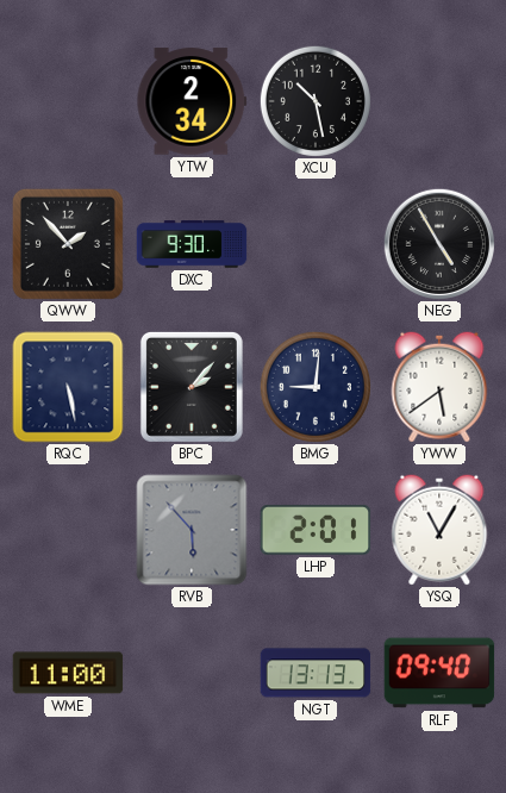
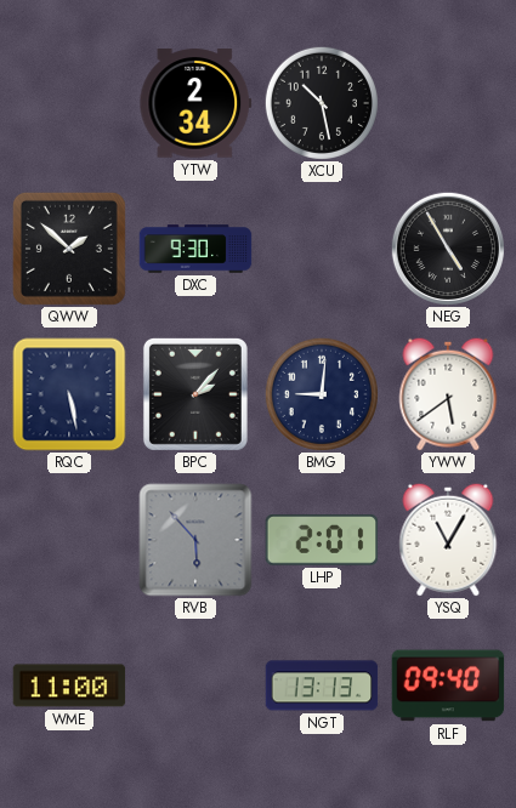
QWW: 1:53 -> 1:52 (69, 249)
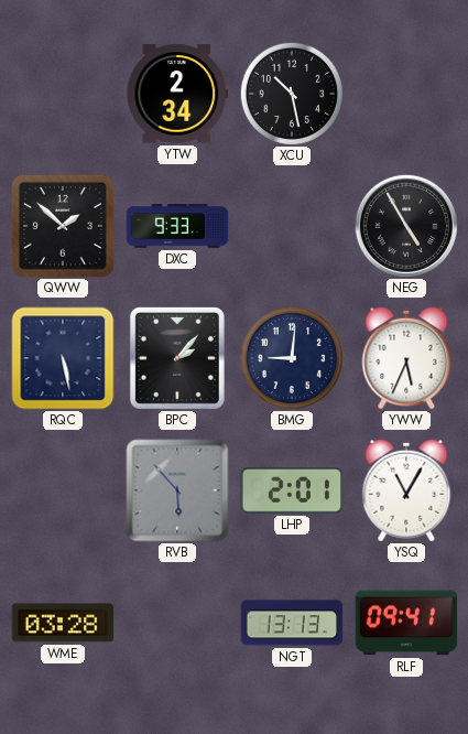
DXC: 9:30 -> 9:33 (177, 226)
YWW: 5:39 -> 5:34 (406, 358)
WME: 11:00 -> 03:28 (63, 623)
RLF: 09:40 -> 09:41 (406, 623)
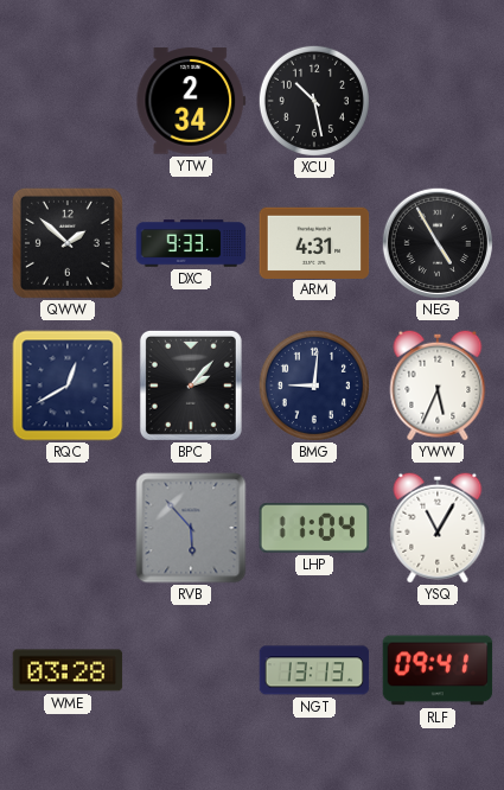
ARM: none -> 4:31 (314, 242)
RQC: 5:28 -> 12:40 (68, 386)
LHP: 2:01 -> 11:04 (314, 528)
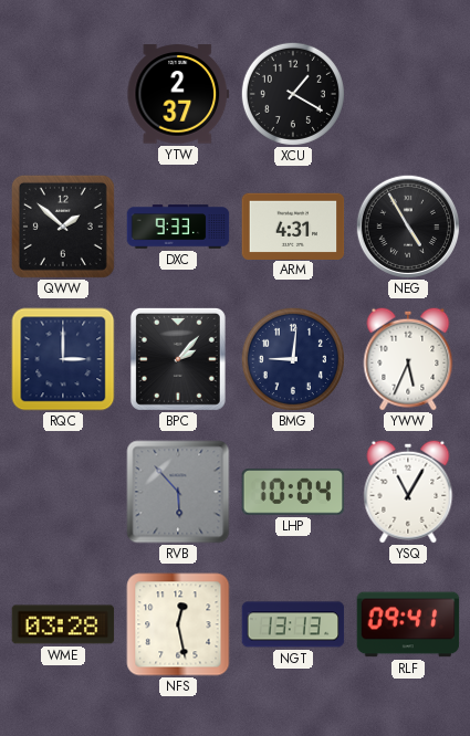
YTW: 2:34 -> 2:37 (178, 94)
XCU: 10:28 -> 1:20 (293, 94)
RQC: 12:40 -> 3:00 (63, 359)
LHP: 11:04 -> 10:04 (293, 492)
NFS: none -> 12:28 (178, 624)
